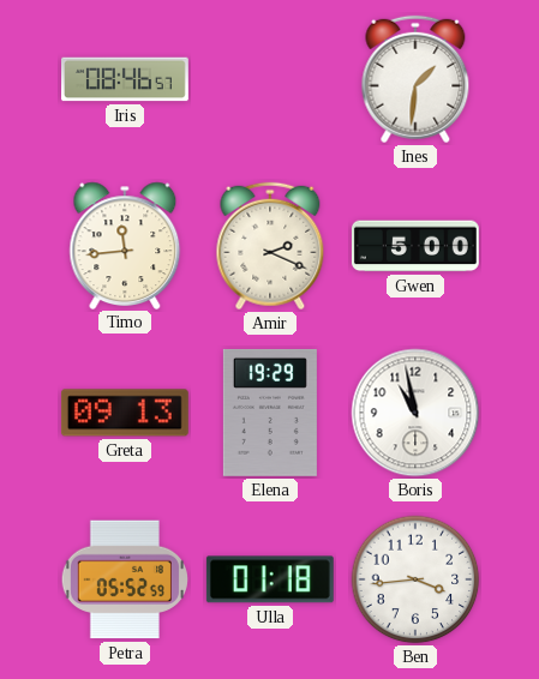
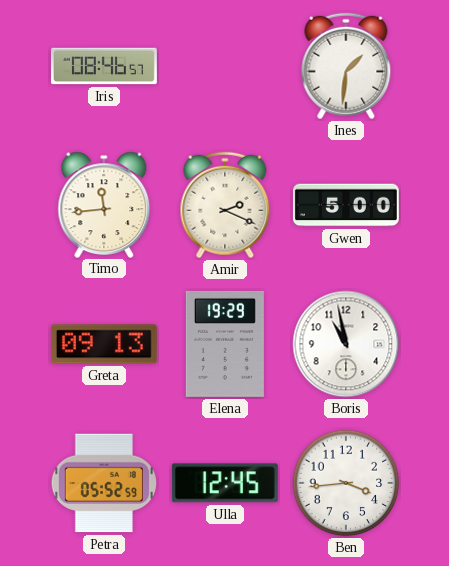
Ulla: 01:18 -> 12:45 (225, 483)
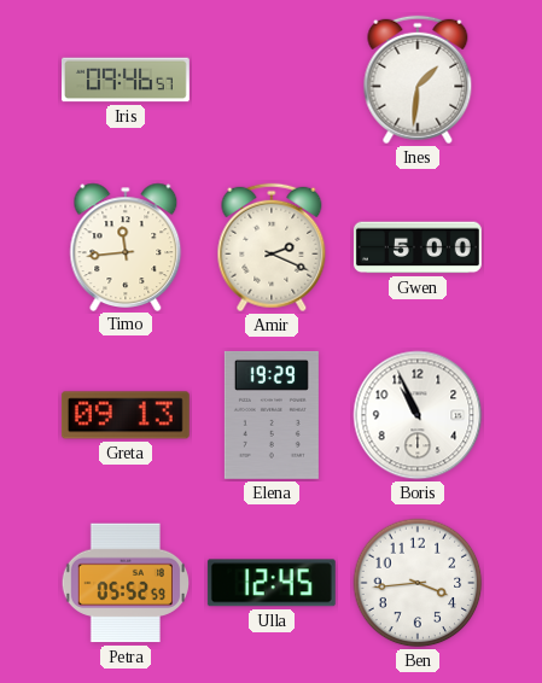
Iris: 08:46 -> 09:46 (127, 80)
Boris: 10:58 -> 10:56 (418, 415)
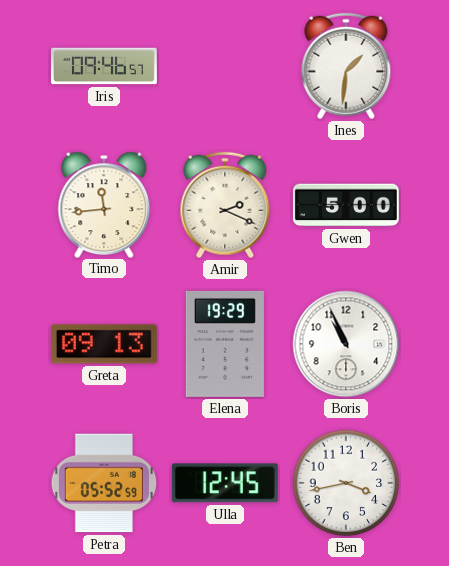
Ben: 3:44 -> 3:43 (346, 483)
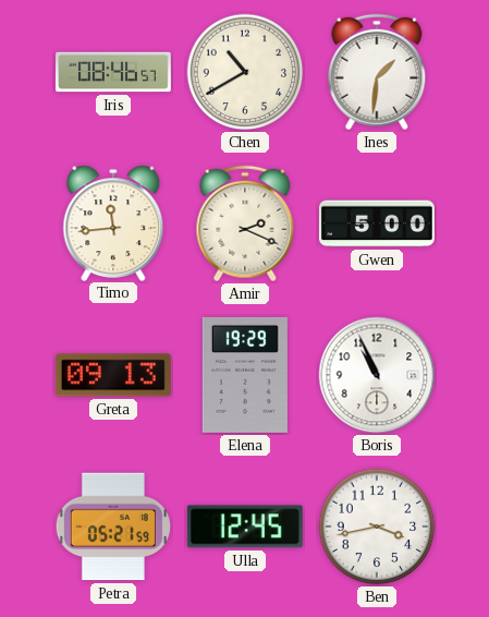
Iris: 09:46 -> 08:46 (114, 72)
Chen: none -> 10:40 (245, 72)
Petra: 05:52 -> 05:21 (113, 527)
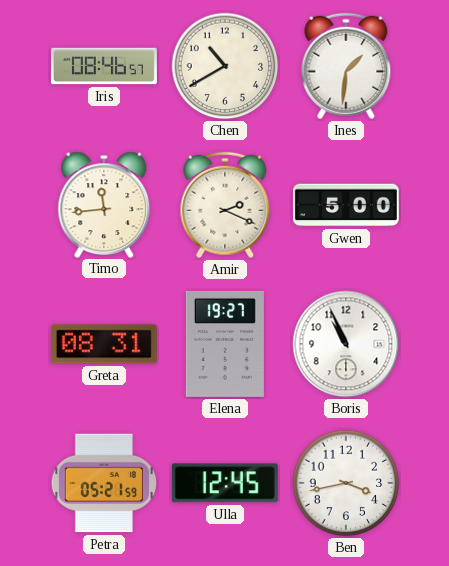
Greta: 09:13 -> 08:31 (104, 344)
Elena: 19:29 -> 19:27 (225, 344)
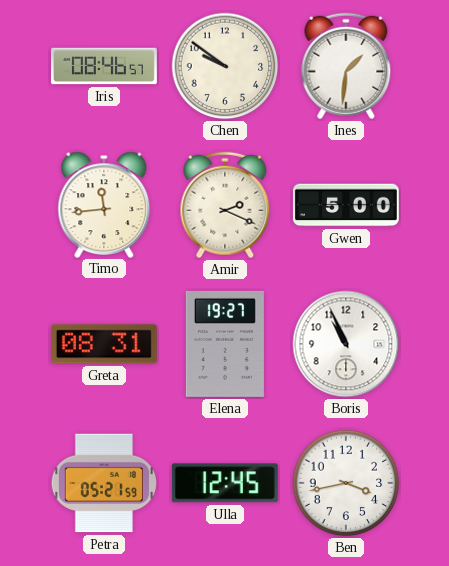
Chen: 10:40 -> 9:51 (225, 66)
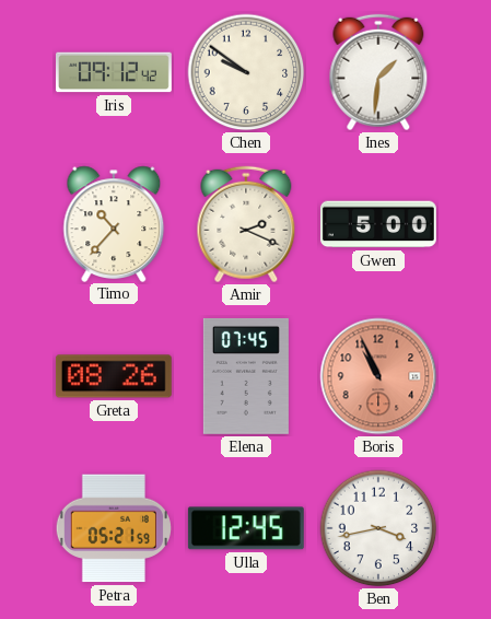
Iris: 08:46 -> 09:12 (115, 72)
Timo: 11:44 -> 10:37 (114, 223)
Greta: 08:31 -> 08:26 (114, 376)
Elena: 19:27 -> 07:45 (246, 376)
Boris dial: white -> salmon (378, 376)
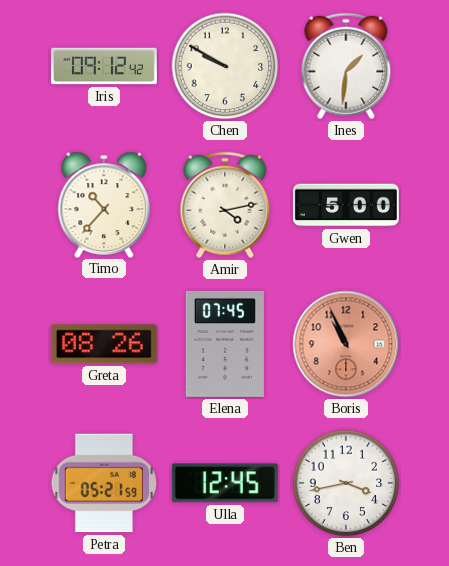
Chen: 9:51 -> 9:50 (225, 66)
Amir: 2:19 -> 4:13 (225, 205)
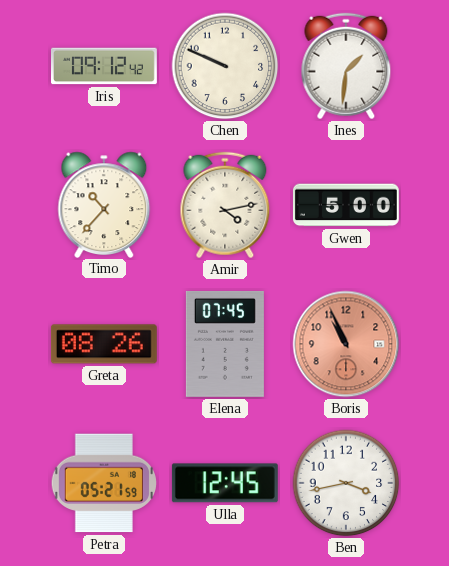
Chen: 9:50 -> 9:49 (225, 66)
